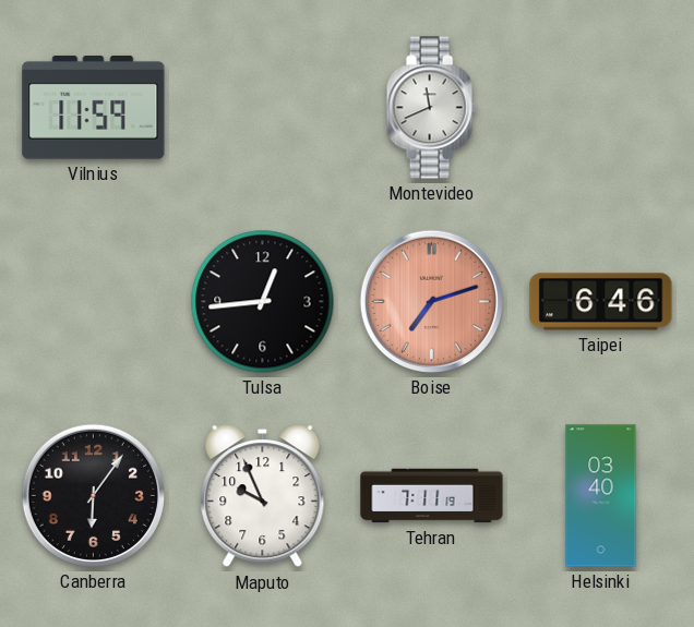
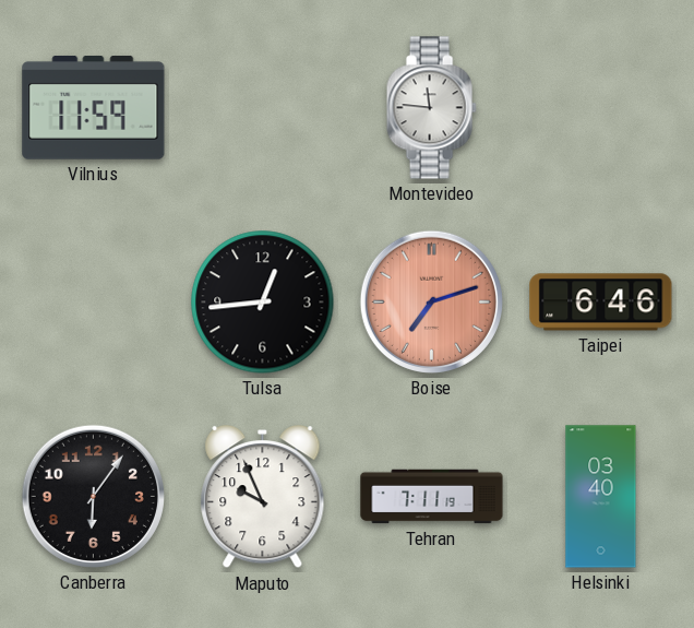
Montevideo: 11:41 -> 11:46 (431, 108)
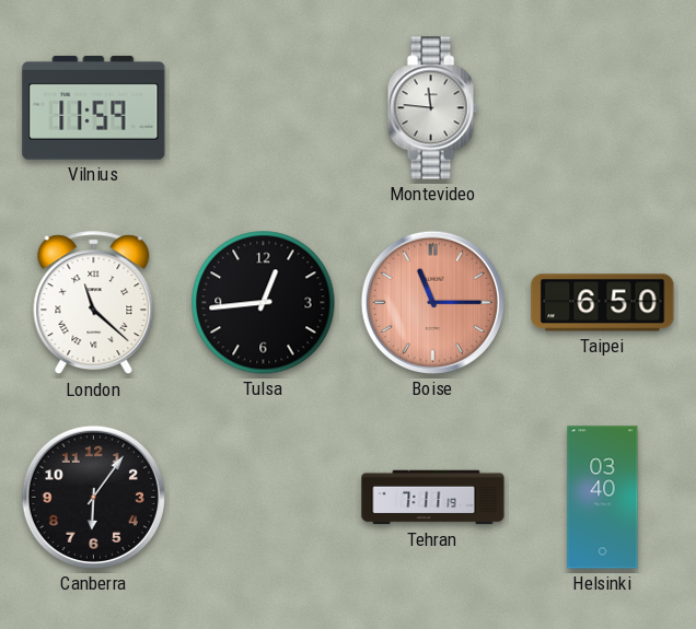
London: none -> 11:22 (94, 303)
Boise: 7:12 -> 11:15 (432, 302)
Taipei: 6:46 -> 6:50 (603, 303)
Maputo: 9:56 -> none (263, 498)
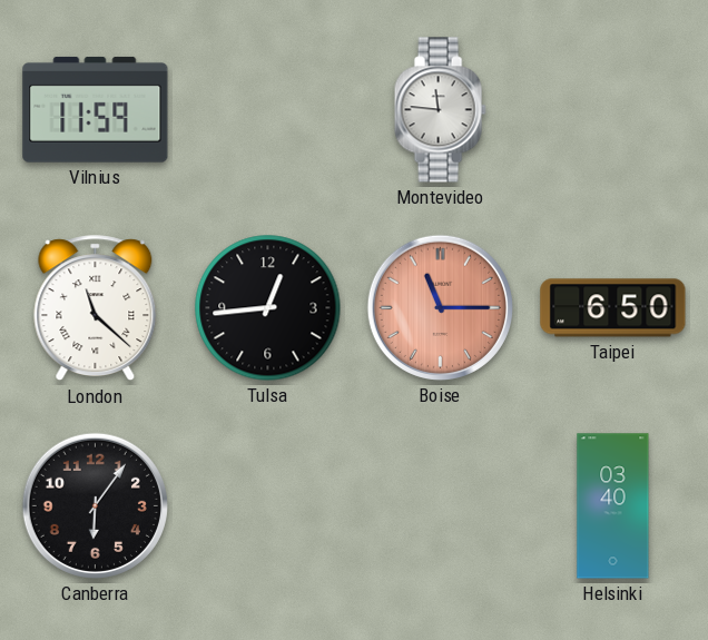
Tehran: 7:11 -> none (433, 498)
